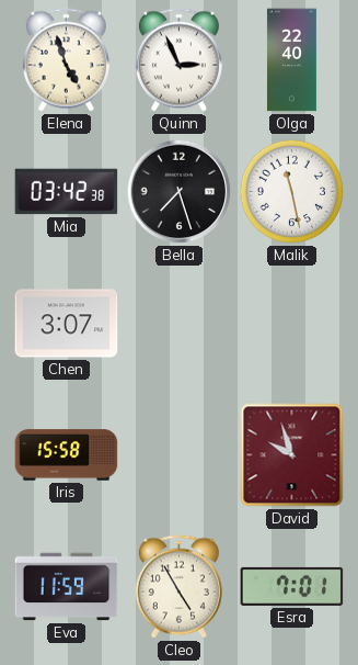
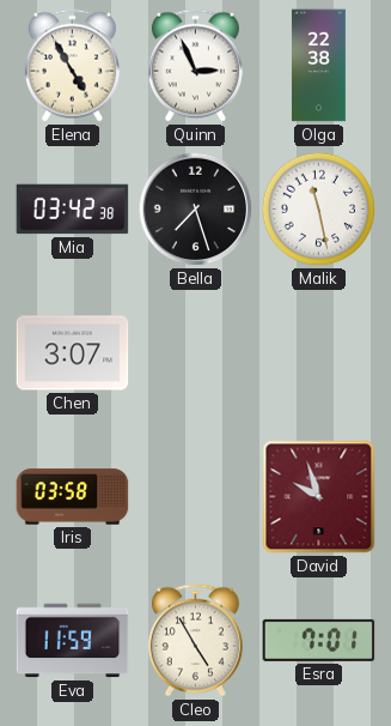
Elena: 4:57 -> 4:55 (72, 66)
Olga: 22:40 -> 22:38 (318, 66)
Iris: 15:58 -> 03:58 (73, 497)
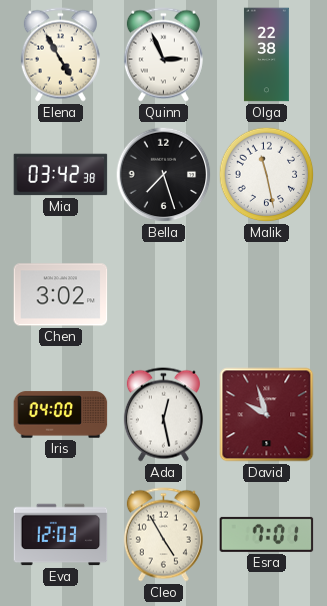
Chen: 3:07 -> 3:02 (61, 295)
Iris: 03:58 -> 04:00 (61, 415)
Ada: none -> 12:28 (163, 415)
Eva: 11:59 -> 12:03 (61, 535)
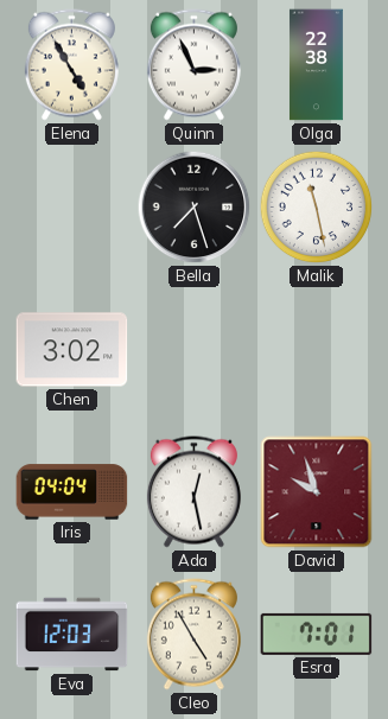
Mia: 03:42 -> none (61, 175)
Iris: 04:00 -> 04:04 (72, 492)
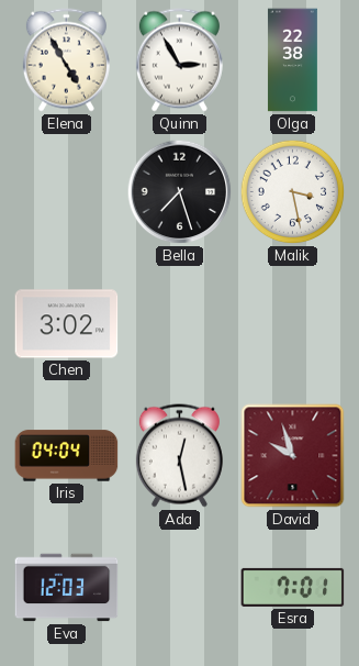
Quinn: 2:56 -> 2:55 (179, 60)
Malik: 11:28 -> 3:28 (293, 192)
Cleo: 4:55 -> none (193, 635)
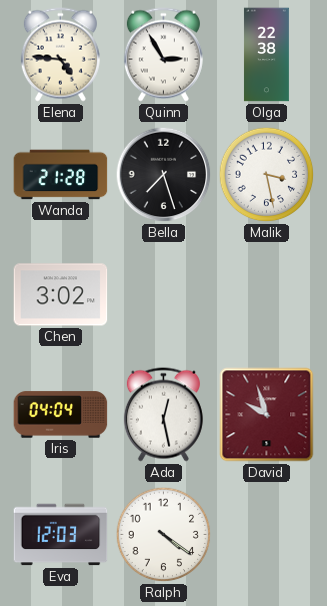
Elena: 4:55 -> 4:46 (60, 55)
Wanda: none -> 21:28 (61, 175)
Ralph: none -> 4:21 (164, 535)
Esra: 7:01 -> none (293, 587)
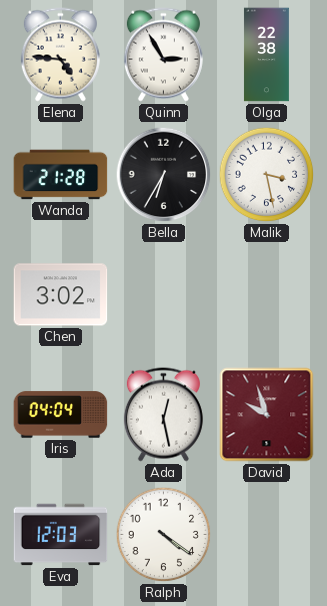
Bella: 7:27 -> 6:35 (164, 175)
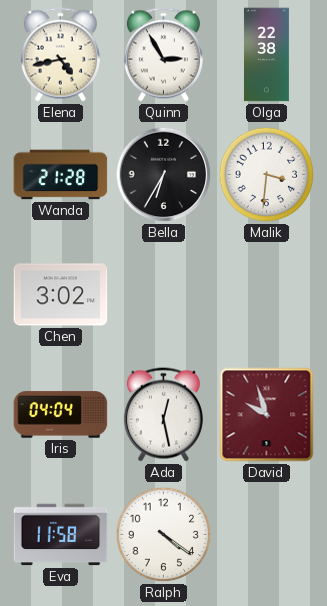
Elena: 4:46 -> 4:43 (60, 55)
Malik: 3:28 -> 3:31 (267, 175)
Eva: 12:03 -> 11:58 (61, 535)
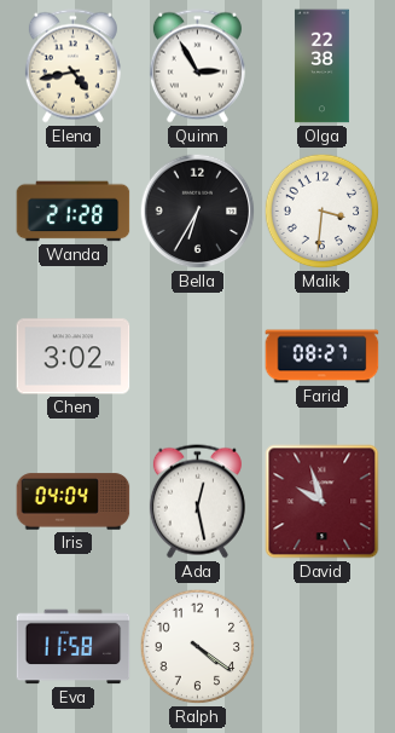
Farid: none -> 08:27 (323, 357)
